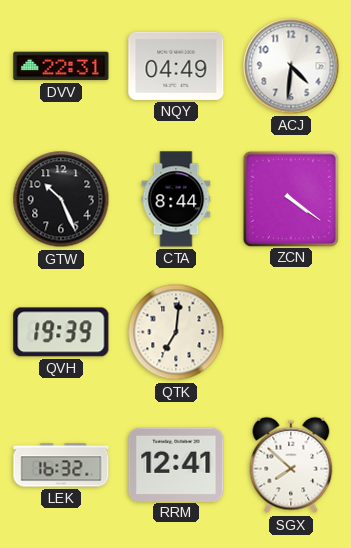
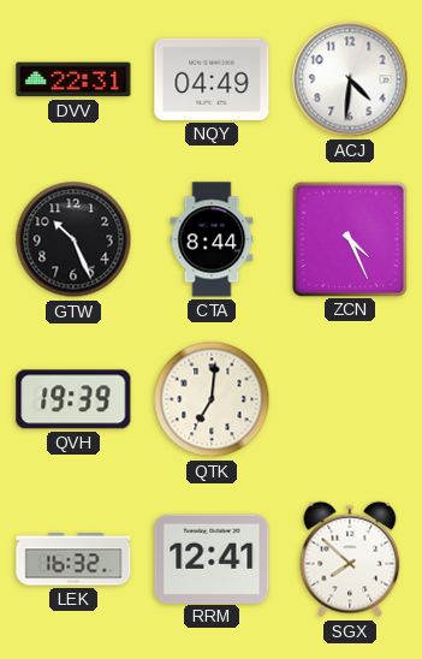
ZCN: 4:21 -> 4:26 (349, 238)
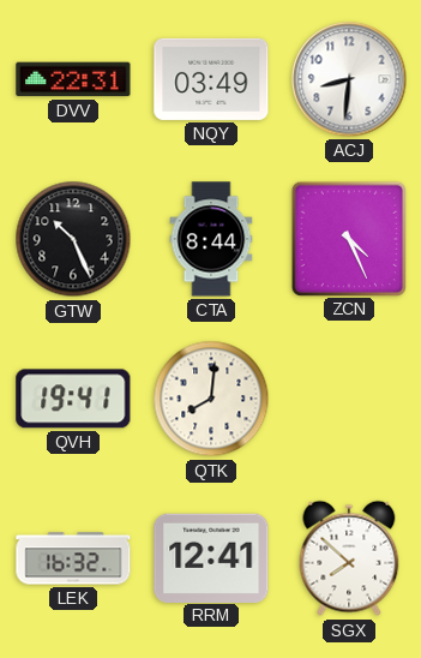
NQY: 04:49 -> 03:49 (211, 79)
ACJ: 4:31 -> 8:31 (349, 79)
QVH: 19:39 -> 19:41 (73, 399)
QTK: 7:01 -> 8:01 (211, 399)
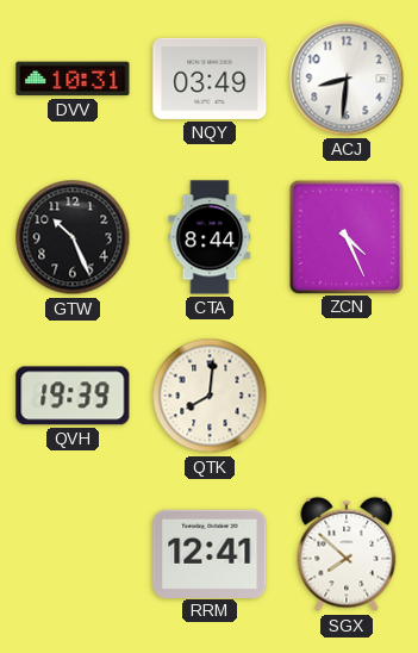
DVV: 22:31 -> 10:31 (73, 79)
QVH: 19:41 -> 19:39 (73, 396)
LEK: 16:32 -> none (73, 558)
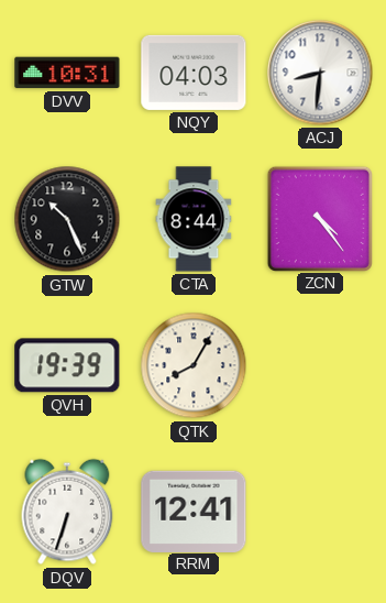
NQY: 03:49 -> 04:03 (194, 73)
ZCN: 4:26 -> 4:24 (319, 218)
QTK: 8:01 -> 8:05 (194, 365)
DQV: none -> 6:33 (67, 512)
SGX: 7:52 -> none (347, 554)
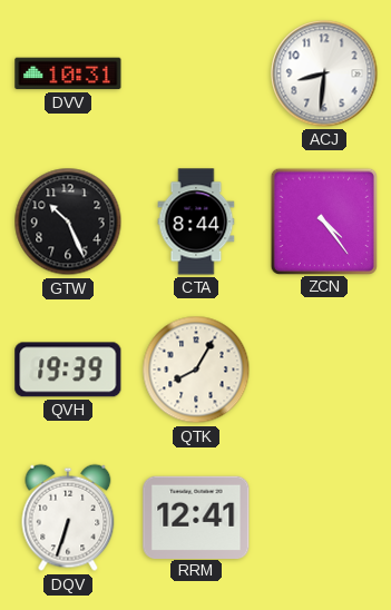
NQY: 04:03 -> none (194, 73)
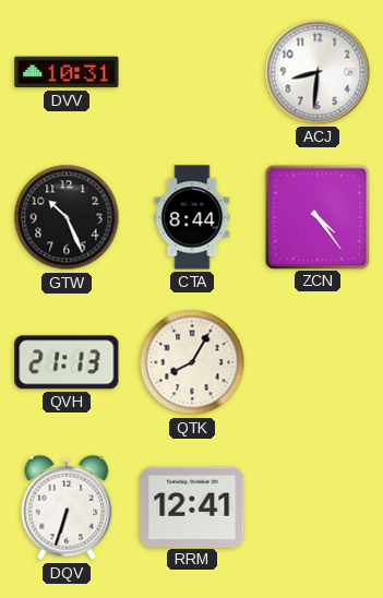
QVH: 19:39 -> 21:13 (67, 362)
